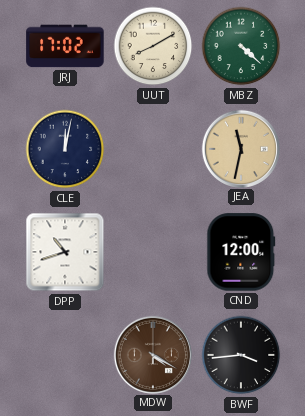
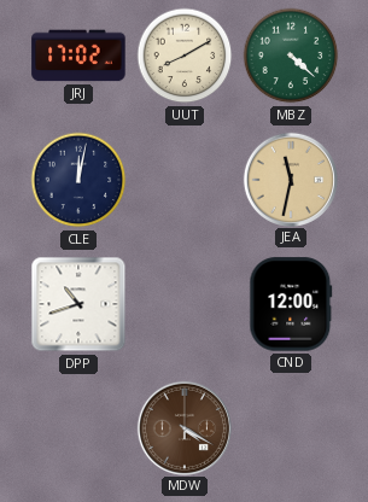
BWF: 3:44 -> none (241, 355)
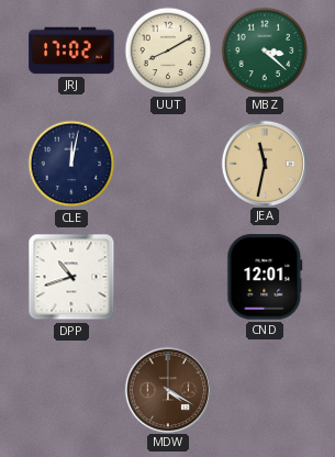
MBZ: 4:22 -> 3:22 (265, 51)
CND: 12:00 -> 12:01 (265, 277)
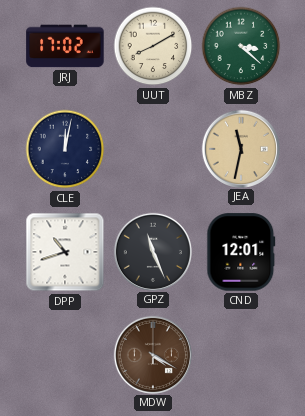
GPZ: none -> 11:26 (152, 251)
